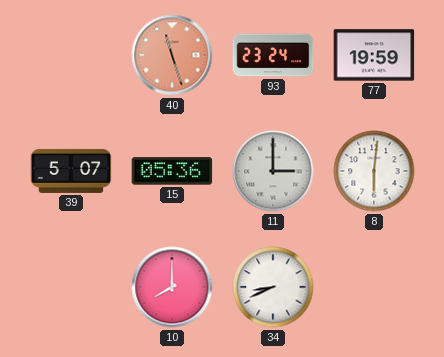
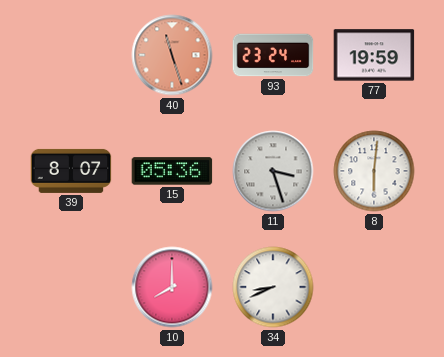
39: 5:07 -> 8:07 (71, 171)
11: 3:00 -> 3:27 (273, 171)
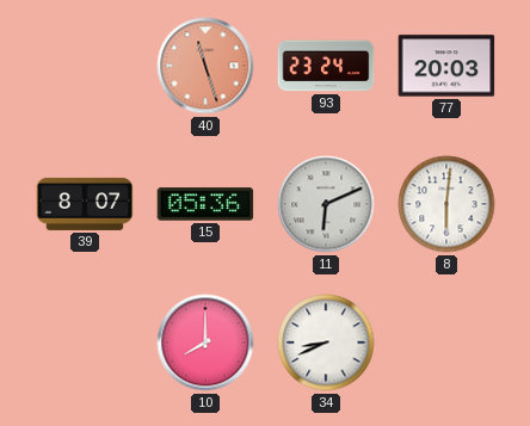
77: 19:59 -> 20:03 (446, 66)
11: 3:27 -> 6:11 (326, 204)
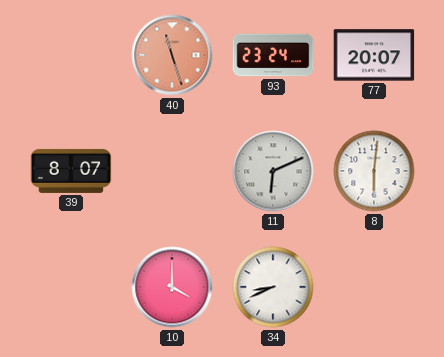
77: 20:03 -> 20:07 (374, 55)
15: 05:36 -> none (205, 204)
10: 8:00 -> 4:00 (172, 287)
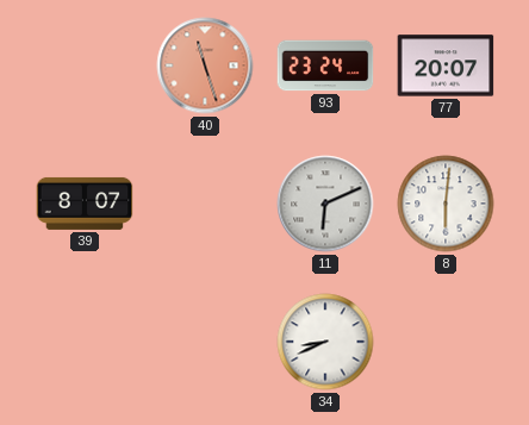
10: 4:00 -> none (172, 287)
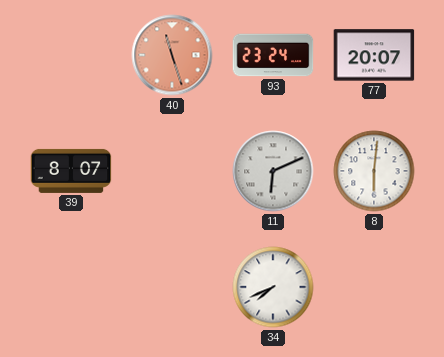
34: 8:41 -> 7:41 (273, 287)
